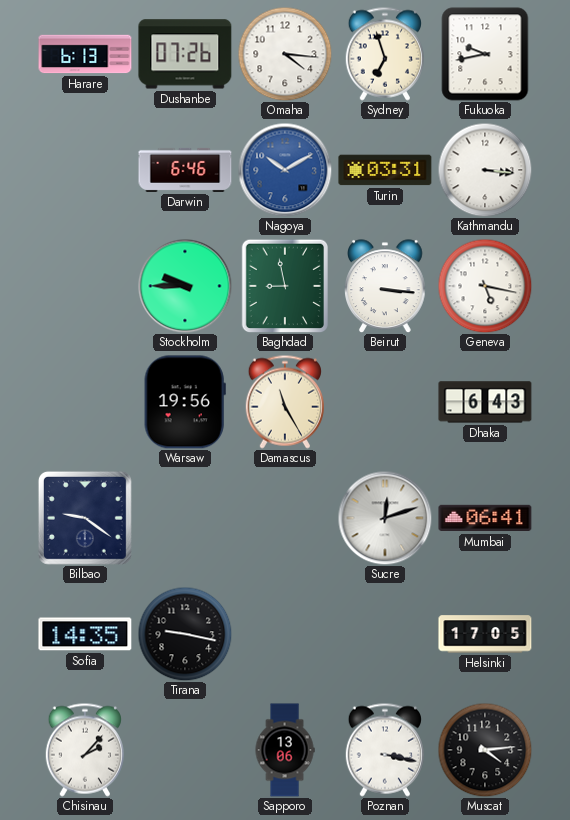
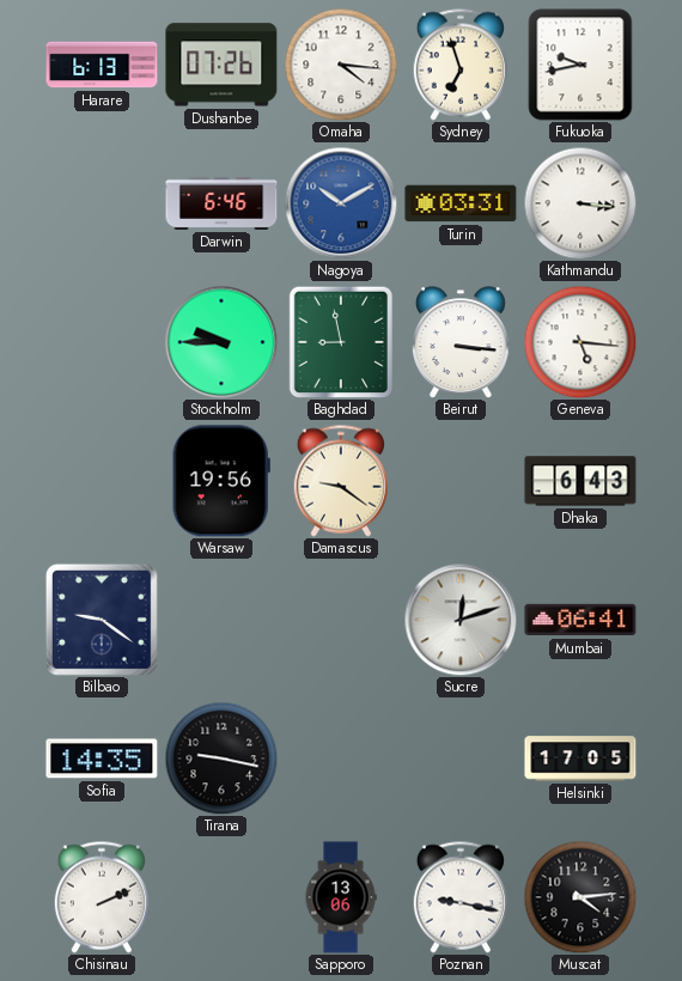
Geneva: 5:17 -> 5:16 (580, 342)
Damascus: 11:25 -> 9:21 (340, 481)
Chisinau: 2:07 -> 2:11 (101, 897)
Poznan: 3:17 -> 9:17 (459, 897)
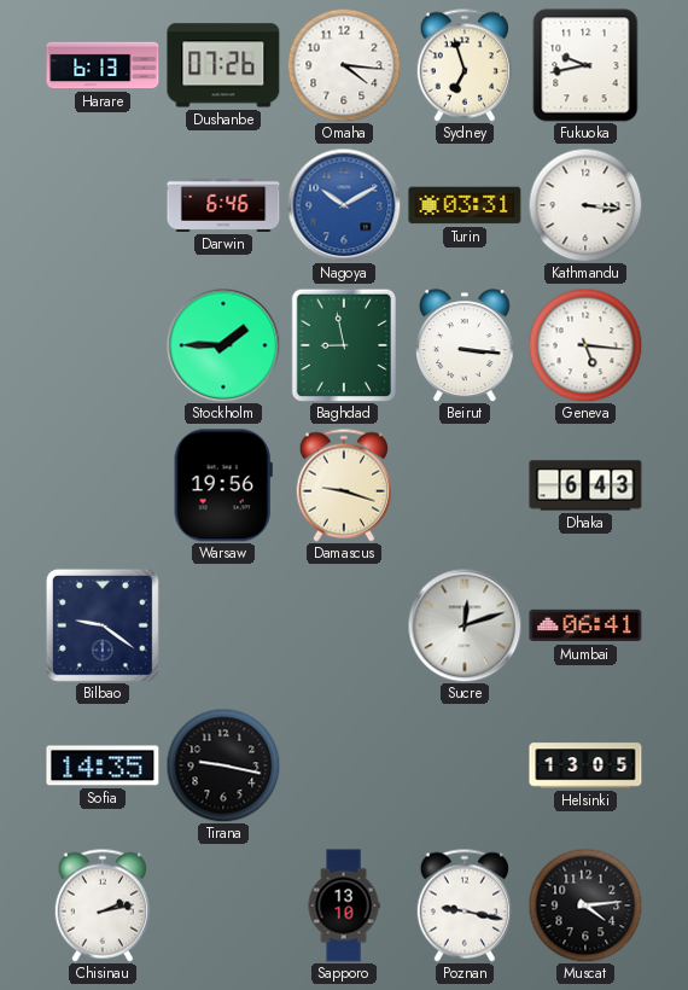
Stockholm: 9:45 -> 1:45 (223, 345)
Damascus: 9:21 -> 9:18 (343, 485)
Helsinki: 17:05 -> 13:05 (585, 765)
Chisinau: 2:11 -> 2:13 (101, 905)
Sapporo: 13:06 -> 13:10 (344, 905)
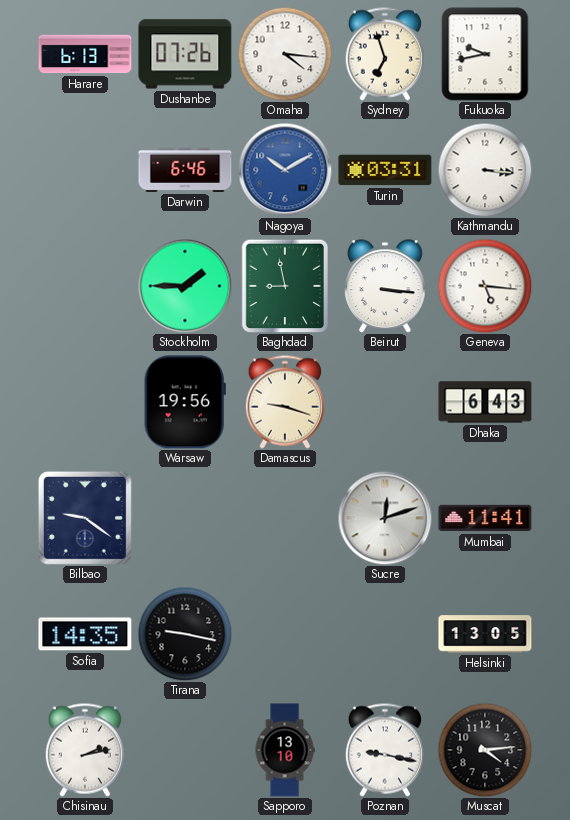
Mumbai: 06:41 -> 11:41 (485, 518)
